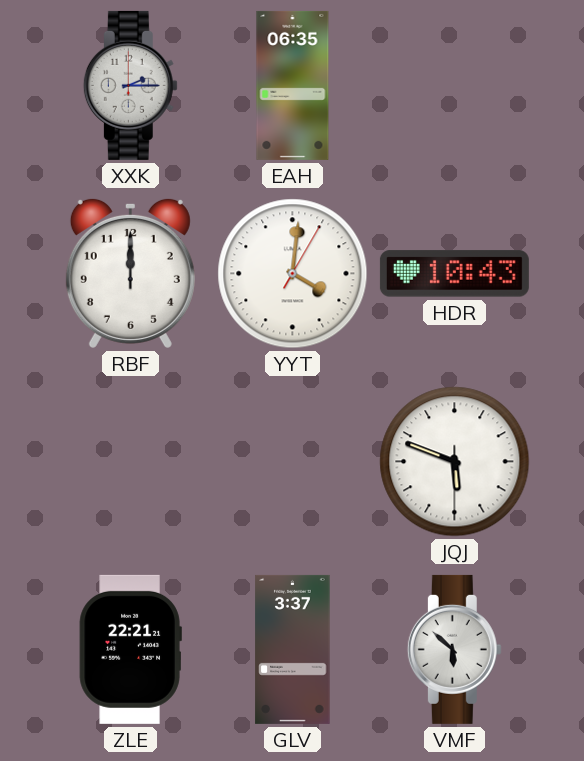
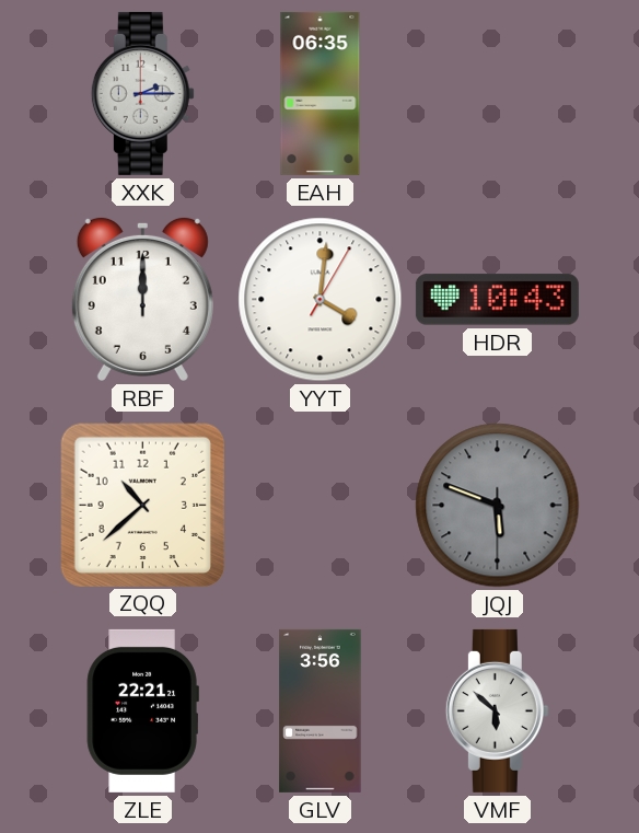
ZQQ: none -> 10:38 (142, 505)
JQJ dial: white -> grey (498, 506)
GLV: 3:37 -> 3:56 (321, 710)
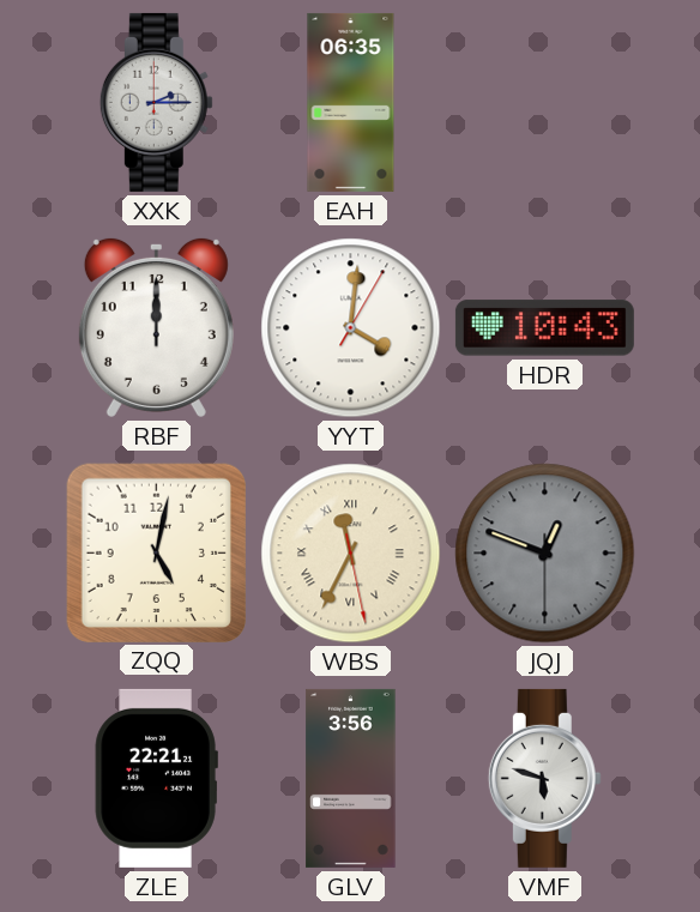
ZQQ: 10:38 -> 5:02 (156, 552)
WBS: none -> 11:34 (351, 554)
JQJ: 5:48 -> 12:48 (545, 554)
VMF: 5:52 -> 5:48 (544, 778)
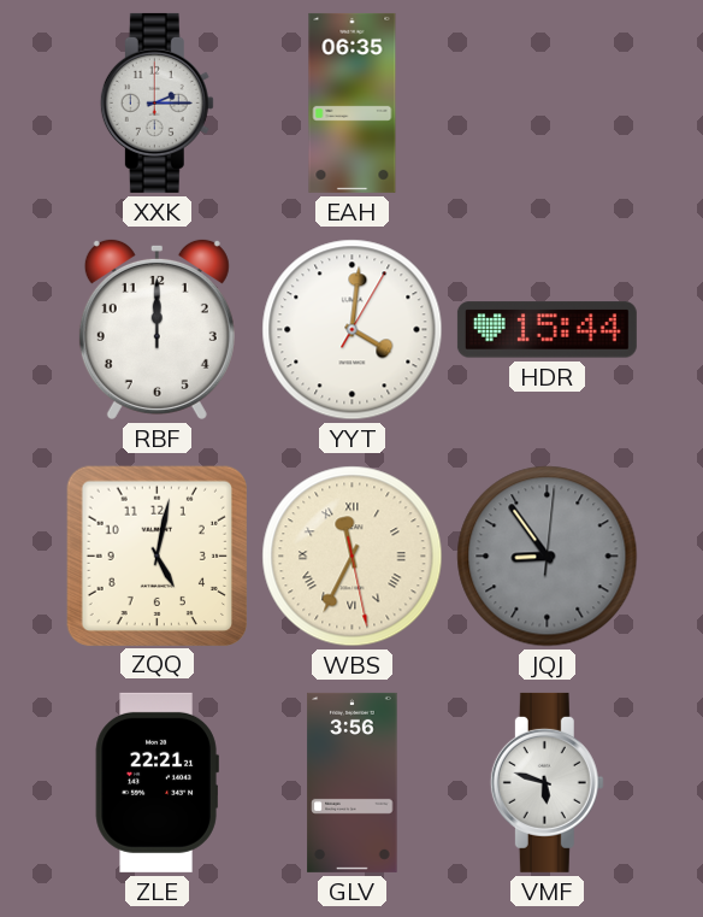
HDR: 10:43 -> 15:44 (547, 330)
JQJ: 12:48 -> 8:54 (548, 557)
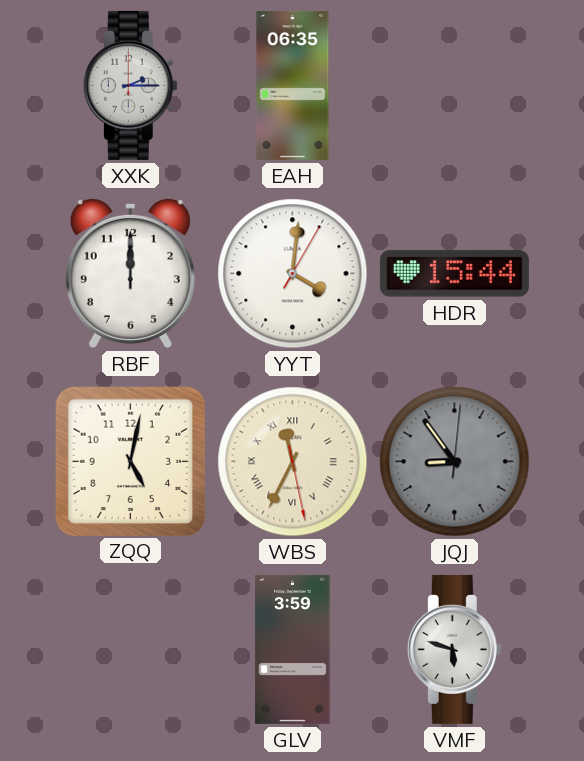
ZLE: 22:21 -> none (156, 782)
GLV: 3:56 -> 3:59 (293, 649)
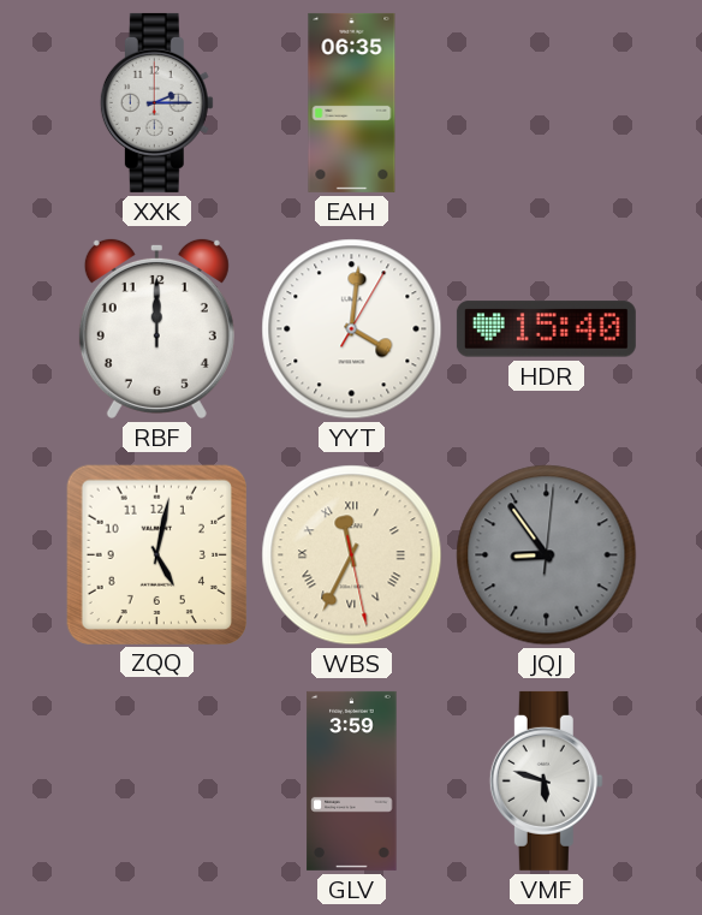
HDR: 15:44 -> 15:40 (546, 329)
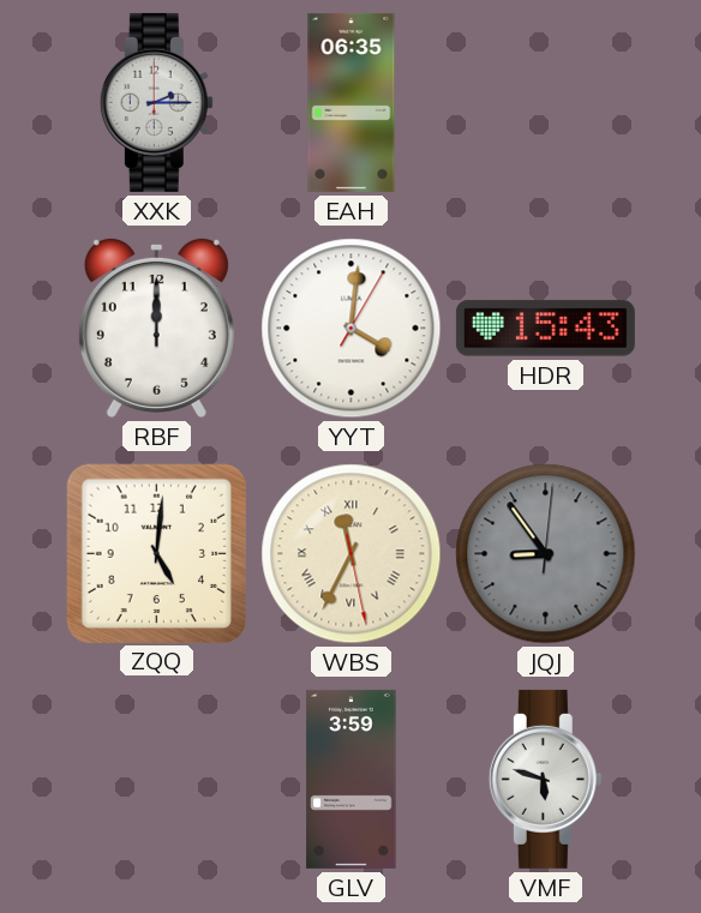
HDR: 15:40 -> 15:43 (545, 329)
ZQQ: 5:02 -> 5:01 (156, 553)
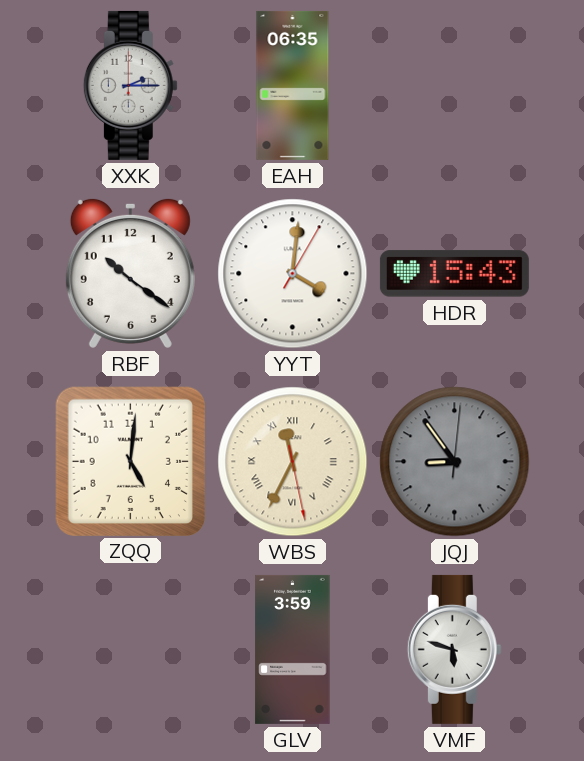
RBF: 12:00 -> 10:21 (130, 273)
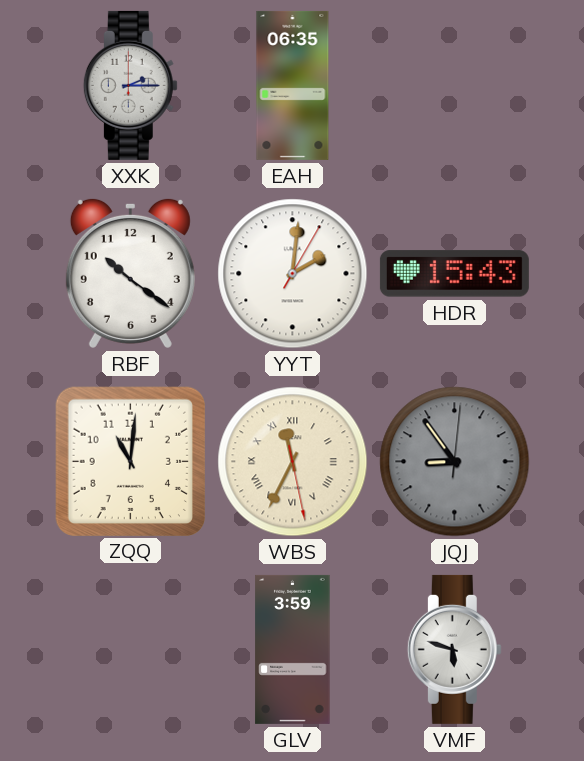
YYT: 4:01 -> 2:01 (293, 274)
ZQQ: 5:01 -> 11:01 (130, 461)
